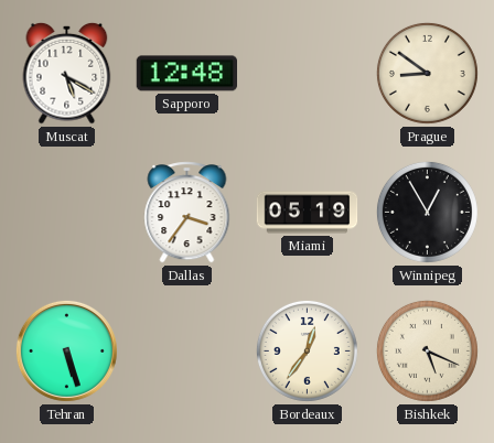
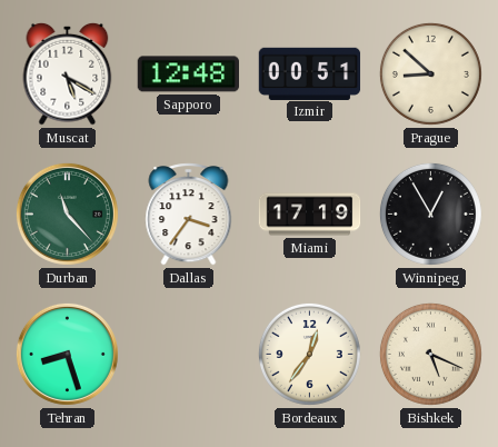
Izmir: none -> 00:51 (310, 73)
Prague: 8:51 -> 8:52 (430, 73)
Durban: none -> 11:23 (67, 213)
Miami: 05:19 -> 17:19 (310, 215)
Tehran: 5:27 -> 8:27 (67, 354)
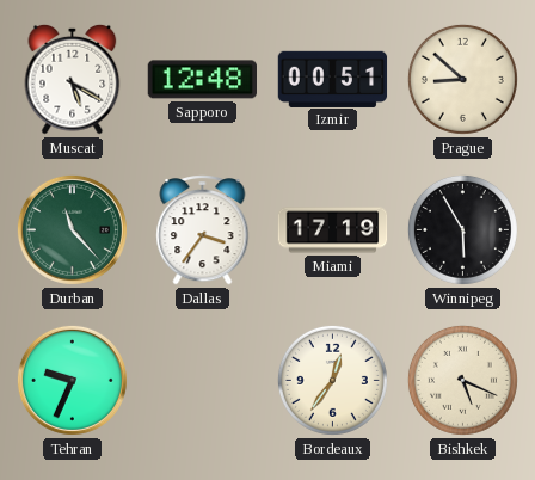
Winnipeg: 12:55 -> 5:55 (462, 229)
Tehran: 8:27 -> 9:34 (72, 380)
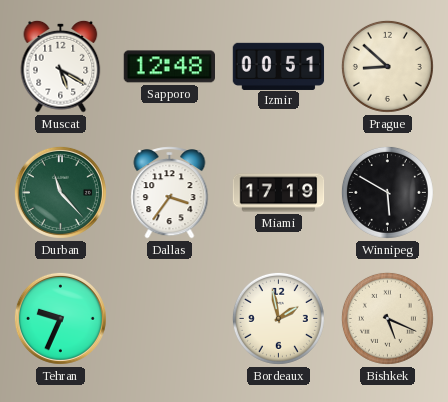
Winnipeg: 5:55 -> 5:50 (387, 192)
Bordeaux: 12:36 -> 1:58 (278, 318)
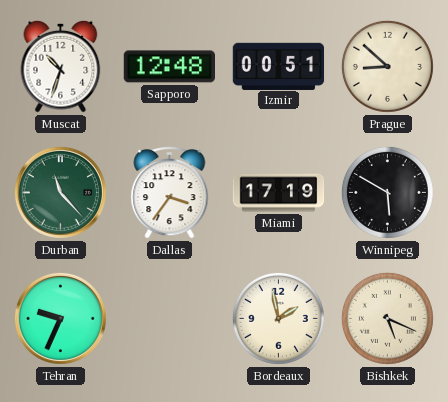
Muscat: 5:20 -> 10:33 (61, 66)
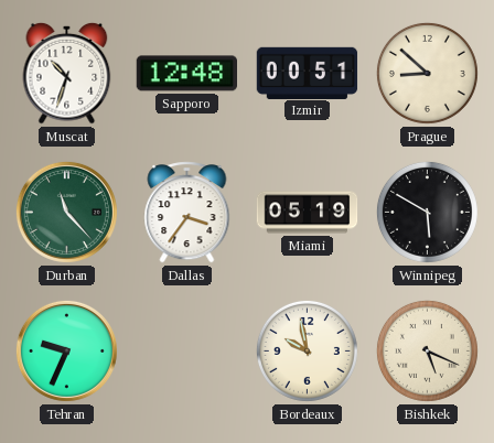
Miami: 17:19 -> 05:19 (308, 213)
Bordeaux: 1:58 -> 9:58 (307, 350)
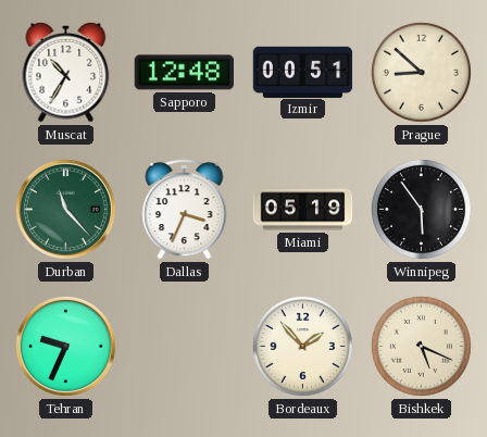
Muscat: 10:33 -> 10:35 (66, 72)
Dallas: 3:36 -> 3:34 (185, 210)
Winnipeg: 5:50 -> 5:54 (421, 209)
Bordeaux: 9:58 -> 1:53 (302, 346)
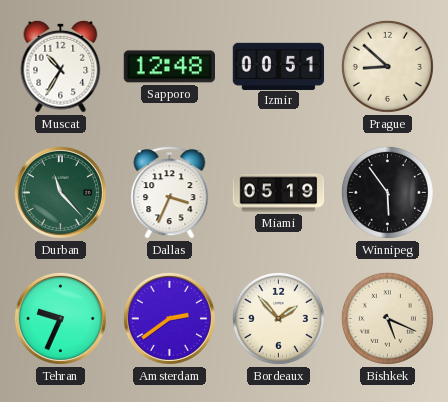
Amsterdam: none -> 2:39 (169, 318)
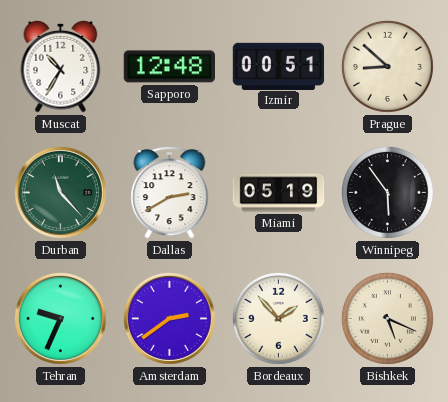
Dallas: 3:34 -> 2:40 (170, 193)
